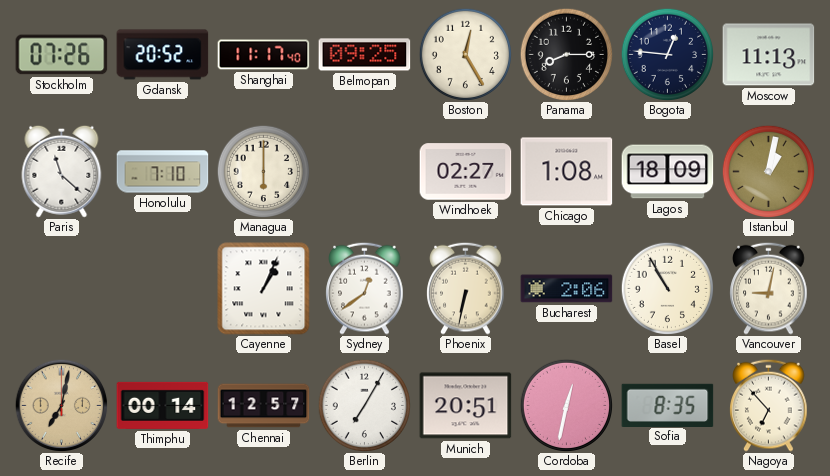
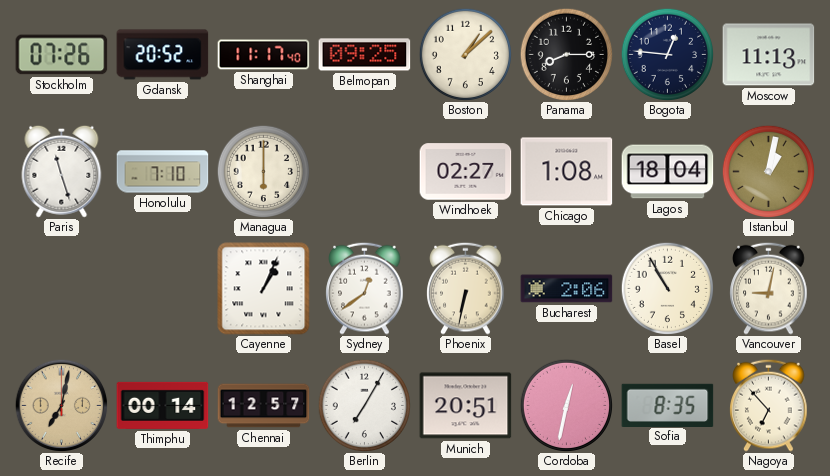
Boston: 12:25 -> 1:08 (465, 54)
Paris: 11:22 -> 11:27 (62, 171)
Lagos: 18:09 -> 18:04 (668, 172)
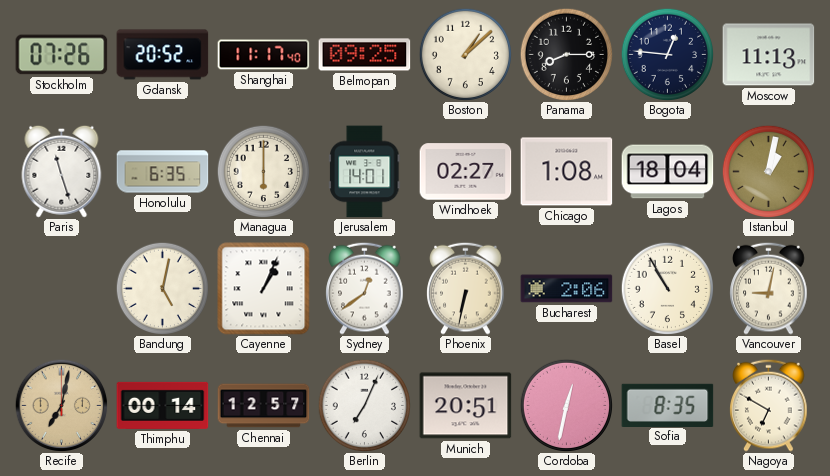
Honolulu: 7:10 -> 6:35 (163, 172)
Jerusalem: none -> 14:01 (365, 172)
Bandung: none -> 5:02 (162, 288)
Berlin: 7:05 -> 7:04 (364, 405)
Nagoya: 6:53 -> 6:50 (769, 405)
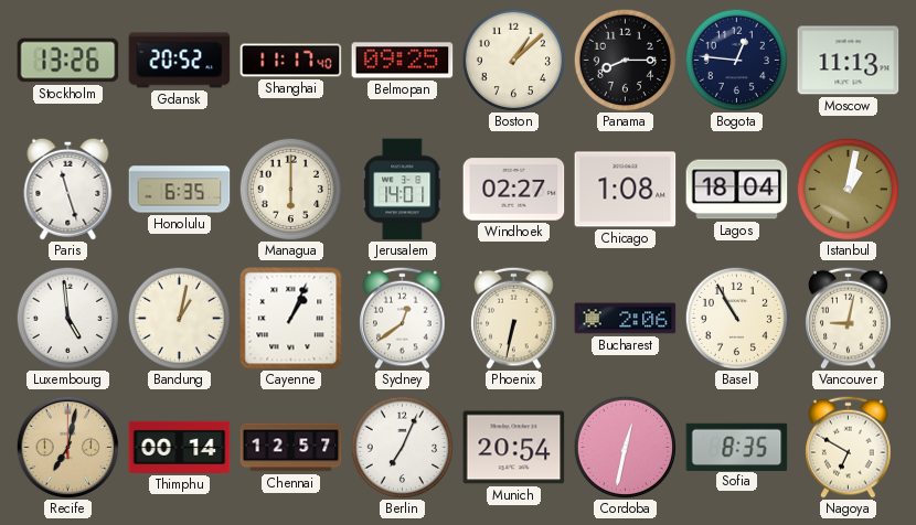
Stockholm: 07:26 -> 13:26 (68, 61)
Luxembourg: none -> 4:59 (67, 318)
Bandung: 5:02 -> 1:02 (179, 318)
Munich: 20:51 -> 20:54 (514, 448)
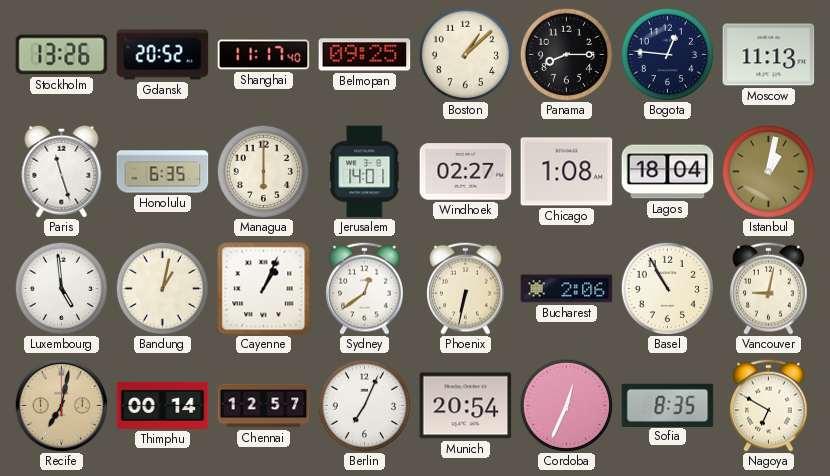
Cordoba: 12:32 -> 12:34 (566, 405)
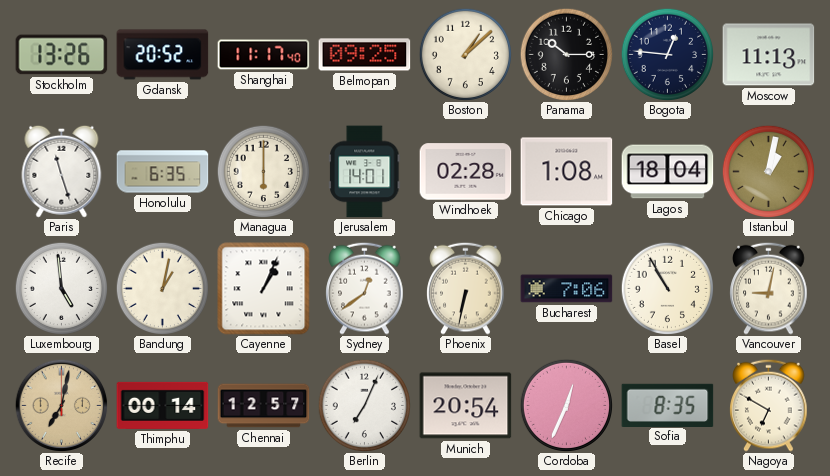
Panama: 8:15 -> 10:15 (566, 54)
Windhoek: 02:27 -> 02:28 (466, 172)
Bucharest: 2:06 -> 7:06 (567, 289)
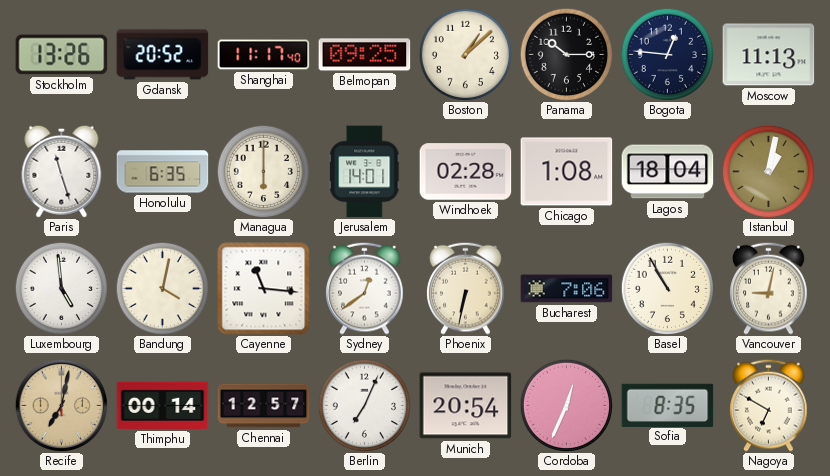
Bandung: 1:02 -> 4:02 (162, 288)
Cayenne: 1:04 -> 11:16 (264, 289)
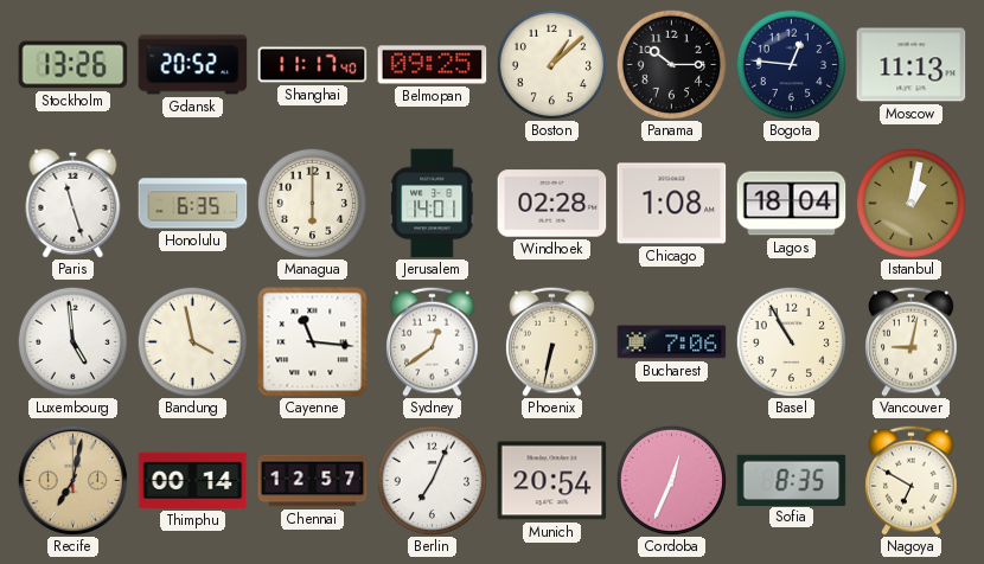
Bandung: 4:02 -> 3:58 (192, 341)
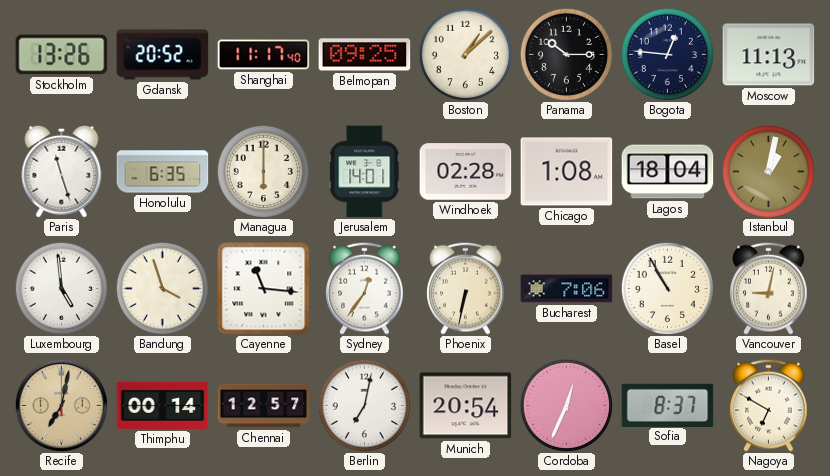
Bandung: 3:58 -> 3:57 (162, 288)
Sydney: 12:39 -> 12:36 (365, 288)
Berlin: 7:04 -> 7:02 (364, 405)
Sofia: 8:35 -> 8:37 (668, 405)
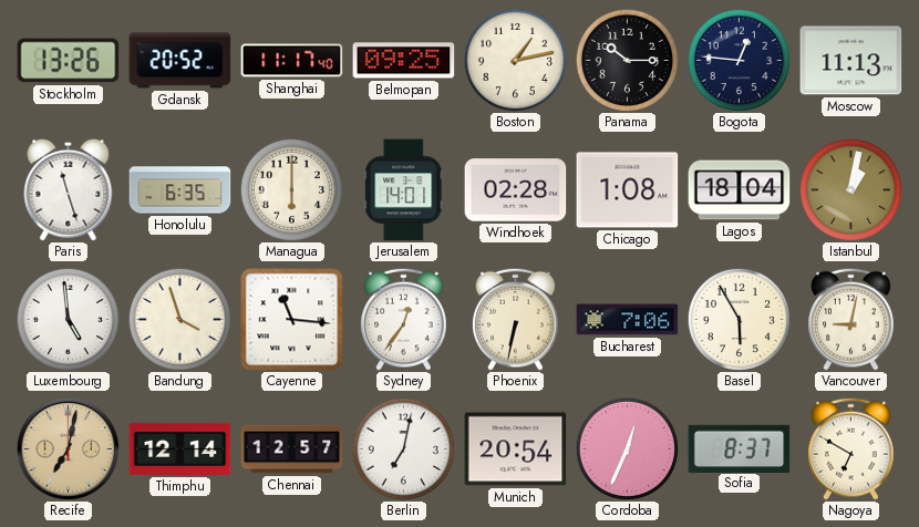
Boston: 1:08 -> 1:13 (515, 60)
Basel: 10:55 -> 5:55 (739, 319)
Thimphu: 00:14 -> 12:14 (180, 448)
